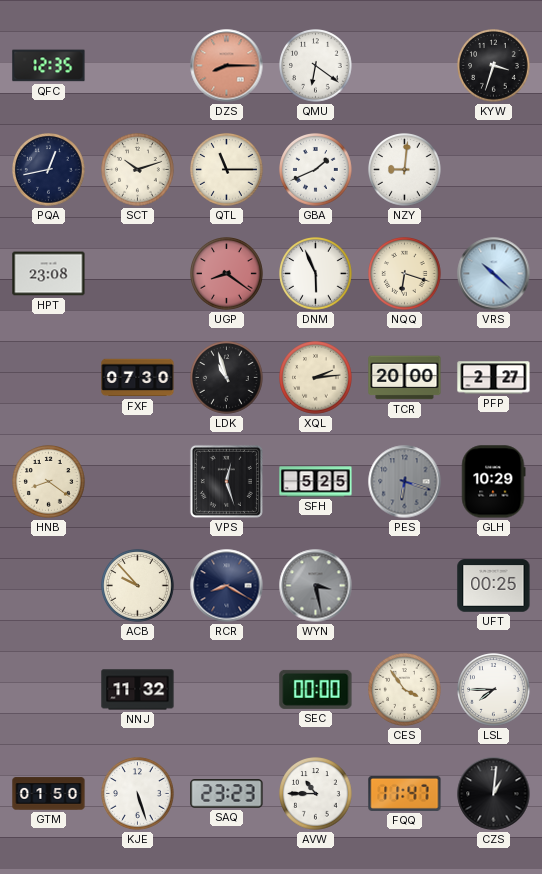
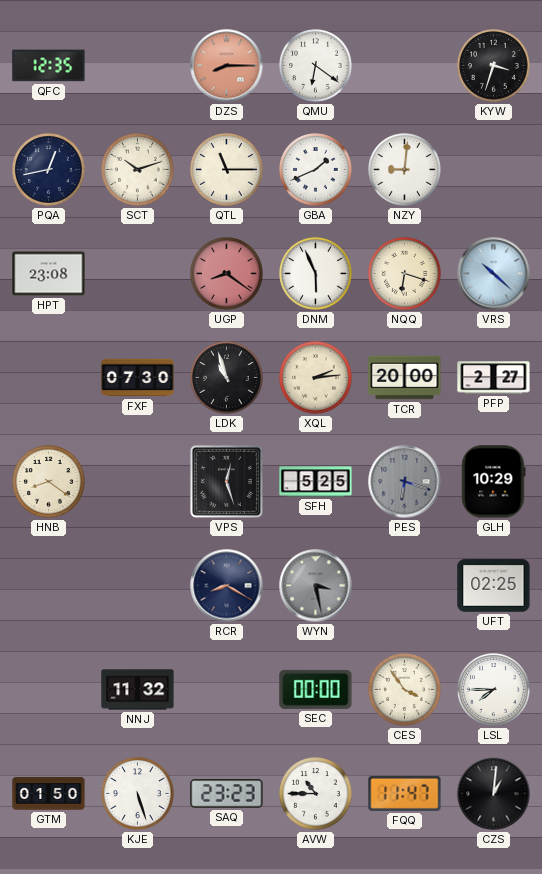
ACB: 9:53 -> none (138, 586)
UFT: 00:25 -> 02:25 (494, 586)
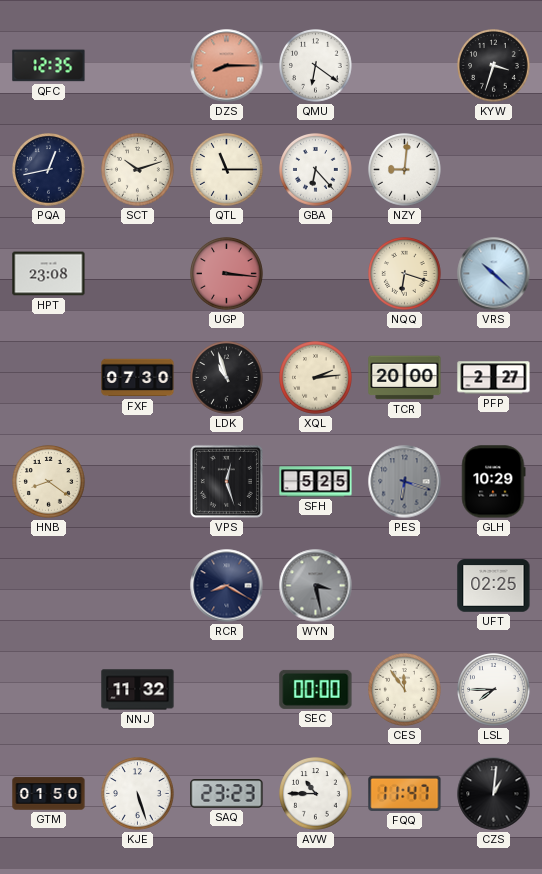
GBA: 1:41 -> 6:23 (316, 170)
UGP: 8:21 -> 3:16 (227, 274)
DNM: 5:56 -> none (316, 274)
CES: 3:54 -> 11:54 (405, 690)
